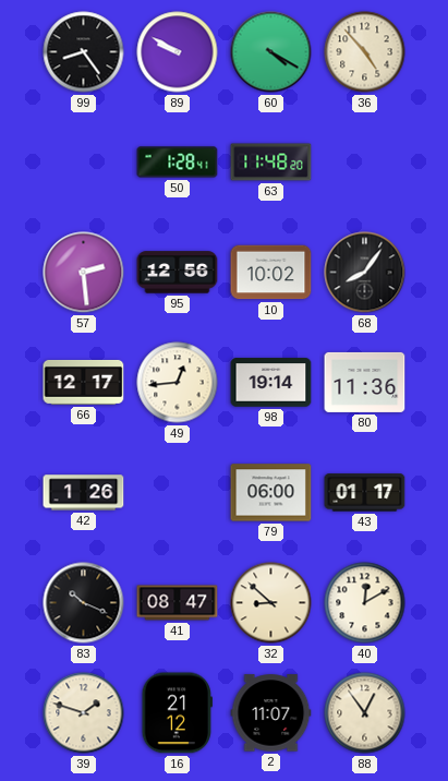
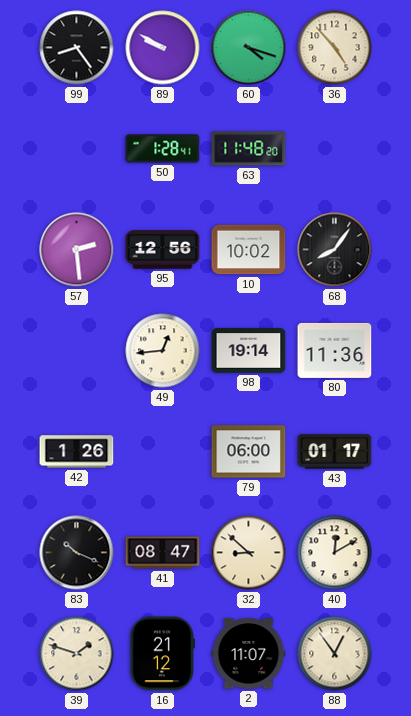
60: 4:20 -> 4:18 (249, 48)
66: 12:17 -> none (84, 383)
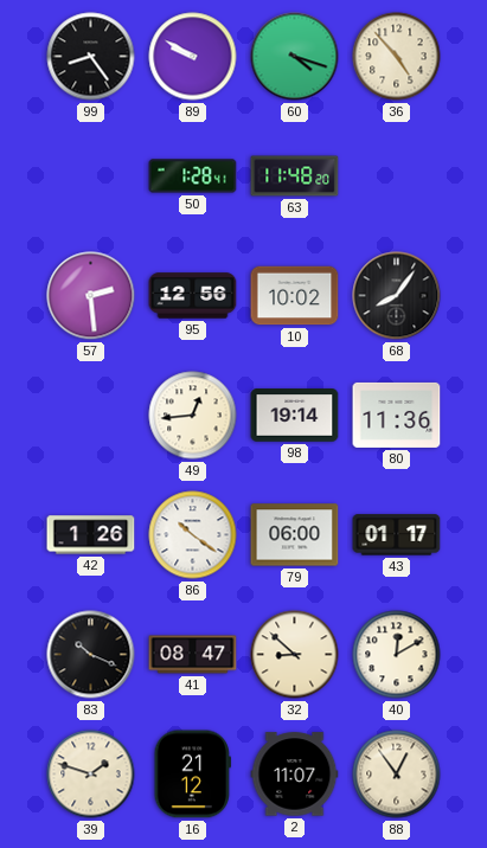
86: none -> 10:21 (193, 535)
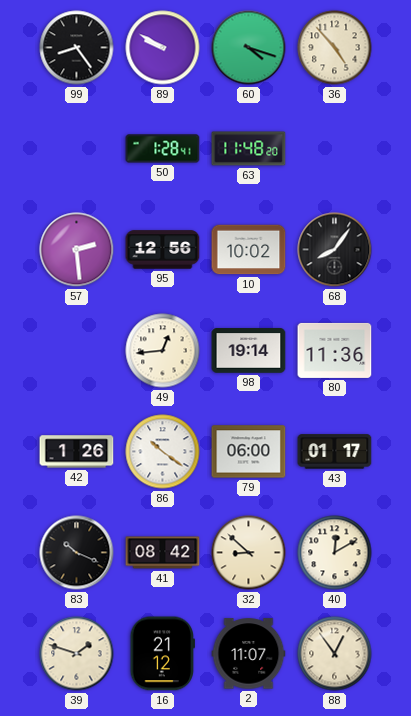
41: 08:47 -> 08:42 (163, 553)
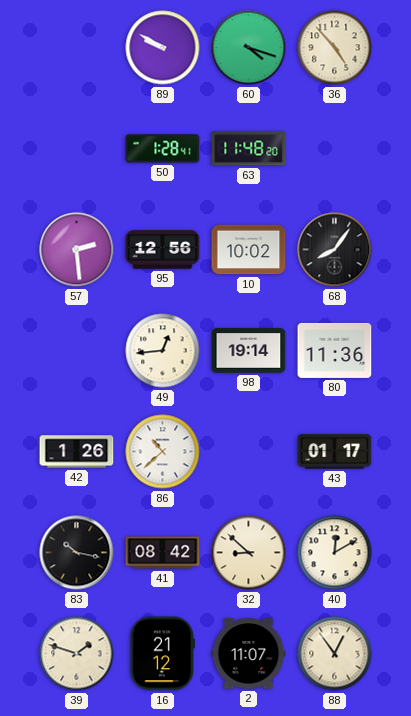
99: 8:24 -> none (77, 48)
86: 10:21 -> 10:38 (163, 452)
79: 06:00 -> none (249, 452)
83: 10:19 -> 10:17 (77, 553)
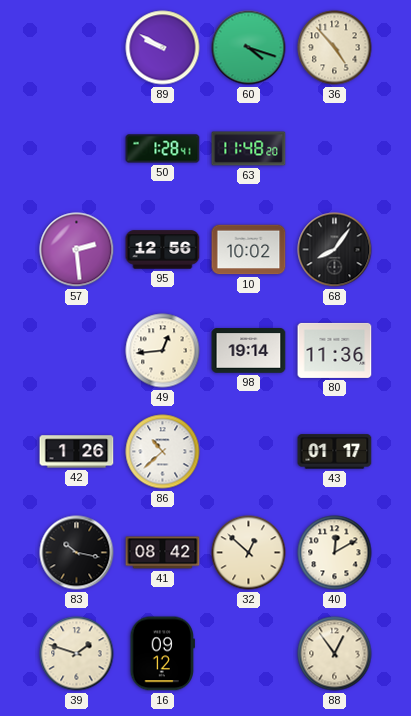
32: 8:52 -> 12:52 (249, 553)
16: 21:12 -> 09:12 (162, 654)
2: 11:07 -> none (249, 654)
